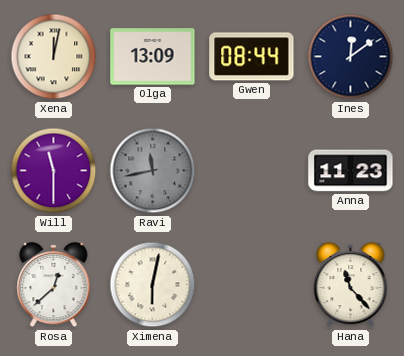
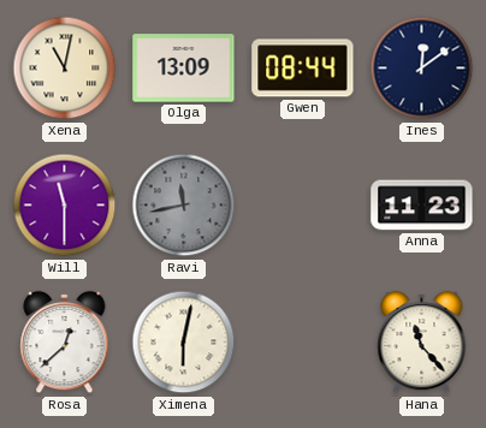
Xena: 12:02 -> 11:02 (65, 69)
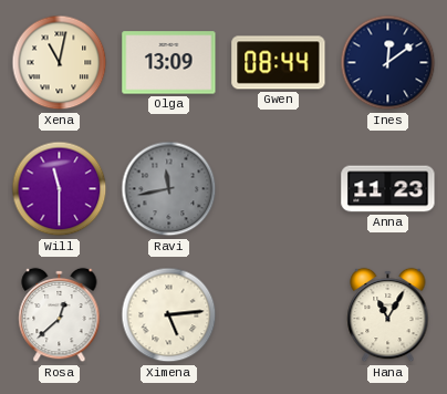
Ximena: 6:02 -> 5:14 (169, 315)
Hana: 11:23 -> 11:05 (388, 315)
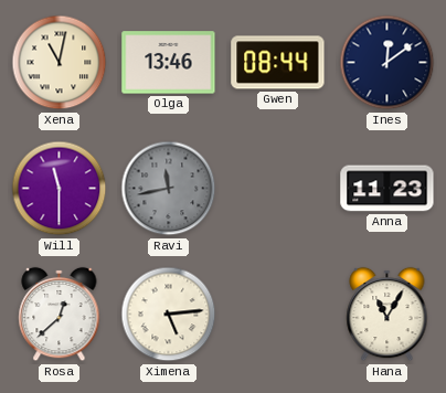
Olga: 13:09 -> 13:46 (169, 63)
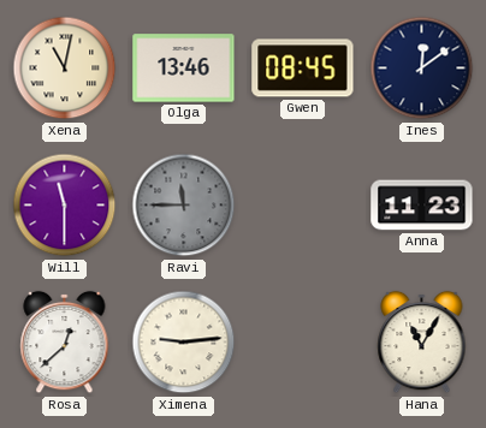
Gwen: 08:44 -> 08:45 (303, 69)
Ravi: 11:43 -> 11:45 (184, 206)
Ximena: 5:14 -> 9:14 (184, 343)
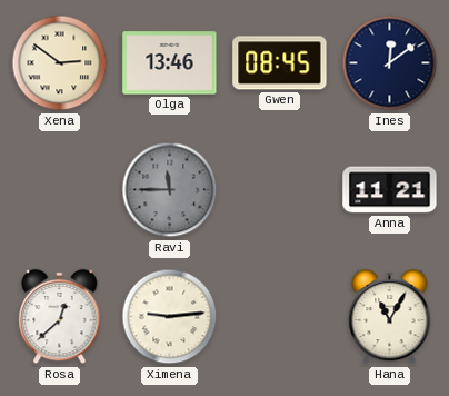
Xena: 11:02 -> 2:51 (60, 63)
Will: 11:30 -> none (65, 206)
Anna: 11:23 -> 11:21 (390, 190)
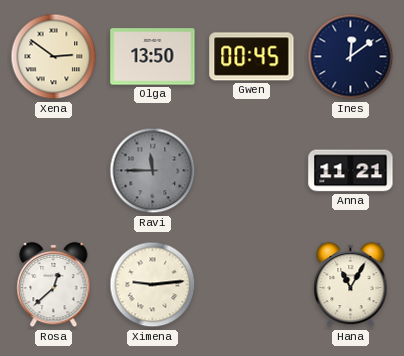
Olga: 13:46 -> 13:50 (153, 57)
Gwen: 08:45 -> 00:45 (252, 57)
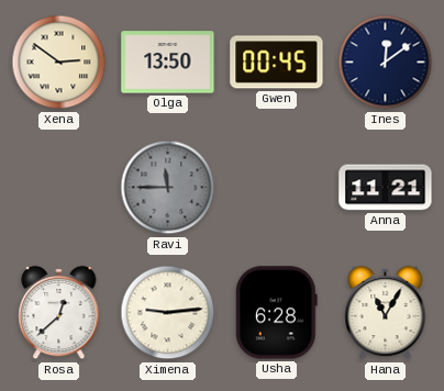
Usha: none -> 6:28 (277, 313)
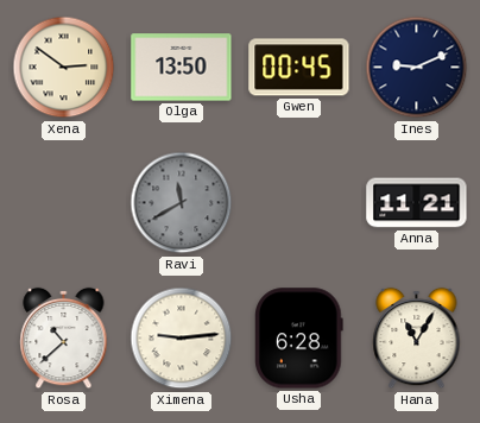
Ines: 12:09 -> 9:11 (417, 68)
Ravi: 11:45 -> 11:40 (182, 203)
Rosa: 12:38 -> 10:38 (64, 339)
